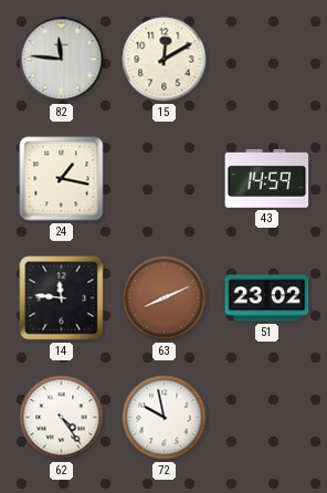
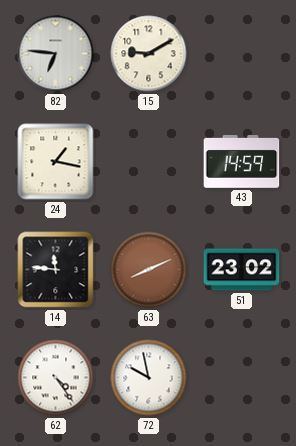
82: 11:46 -> 6:46 (56, 54)
15: 12:10 -> 9:10 (149, 54)
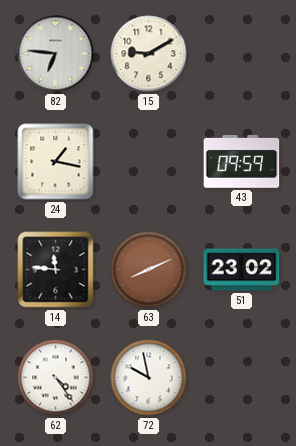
43: 14:59 -> 09:59 (242, 161)
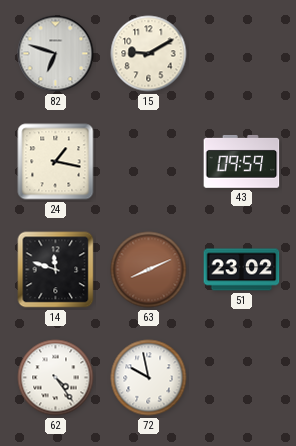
82: 6:46 -> 6:48 (56, 54)
14: 11:46 -> 11:48 (56, 270)
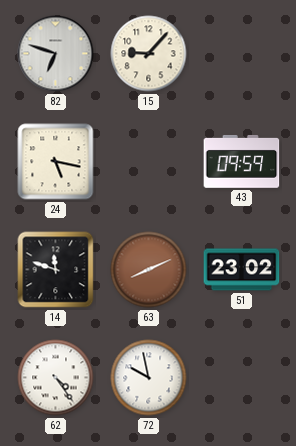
15: 9:10 -> 9:07 (149, 54)
24: 1:17 -> 5:17 (56, 162)
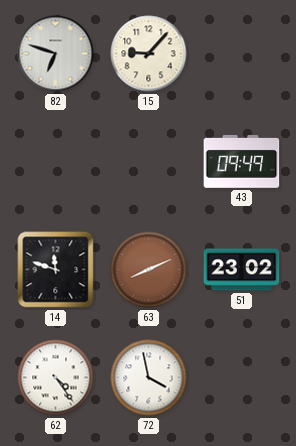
24: 5:17 -> none (56, 162)
43: 09:59 -> 09:49 (242, 161)
72: 9:58 -> 3:58 (149, 378)
